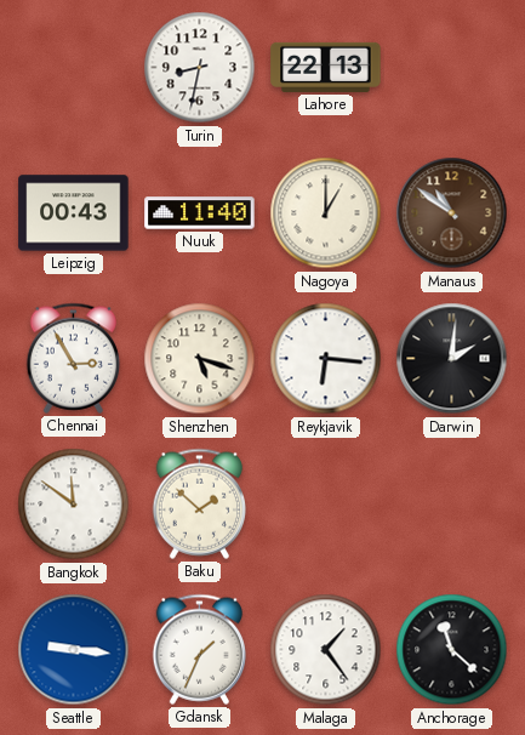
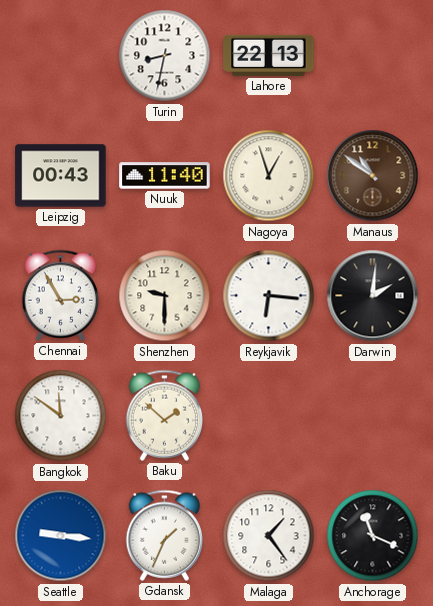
Nagoya: 1:00 -> 12:57 (269, 176)
Shenzhen: 5:18 -> 9:30 (165, 296)
Anchorage: 11:22 -> 11:19 (373, 536)
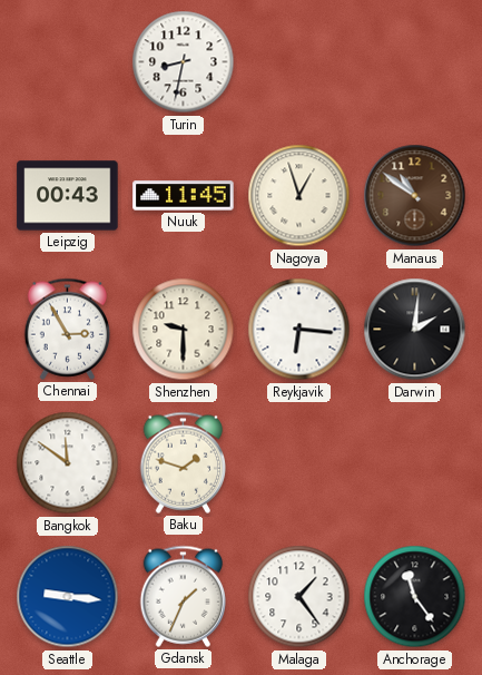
Lahore: 22:13 -> none (269, 55)
Nuuk: 11:40 -> 11:45 (184, 196)
Baku: 1:52 -> 1:48 (183, 462)
Anchorage: 11:19 -> 11:24 (415, 597)
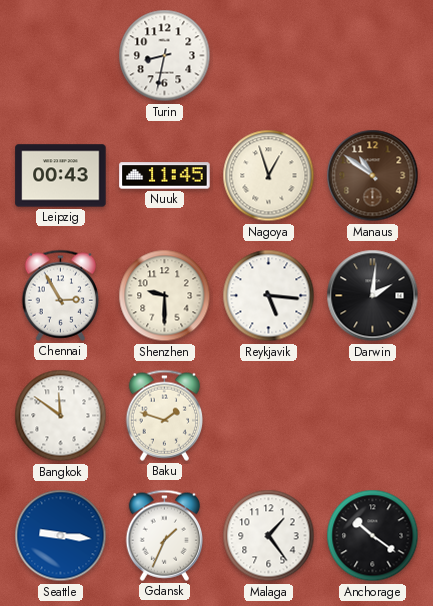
Reykjavik: 6:16 -> 5:16 (269, 296)
Anchorage: 11:24 -> 10:21 (373, 536)
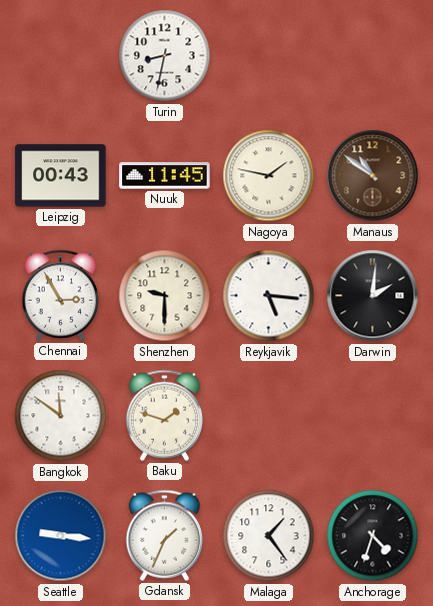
Nagoya: 12:57 -> 1:47 (269, 176)
Anchorage: 10:21 -> 4:33 (373, 536)
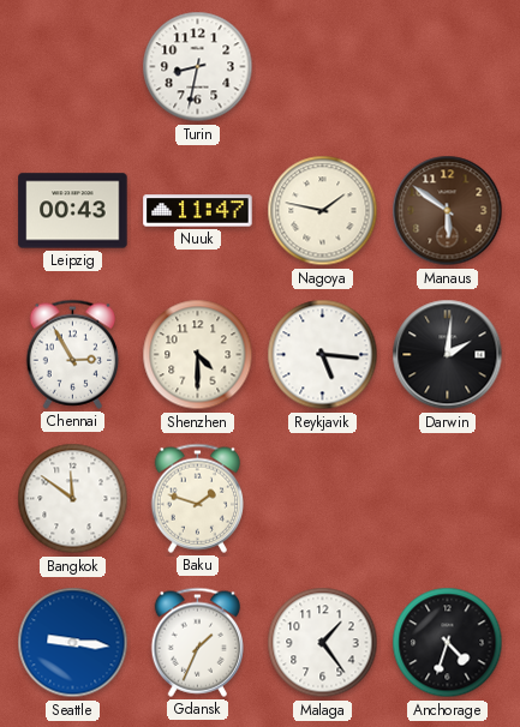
Nuuk: 11:45 -> 11:47 (198, 211)
Manaus: 10:51 -> 5:51 (448, 211)
Shenzhen: 9:30 -> 4:30 (198, 355)
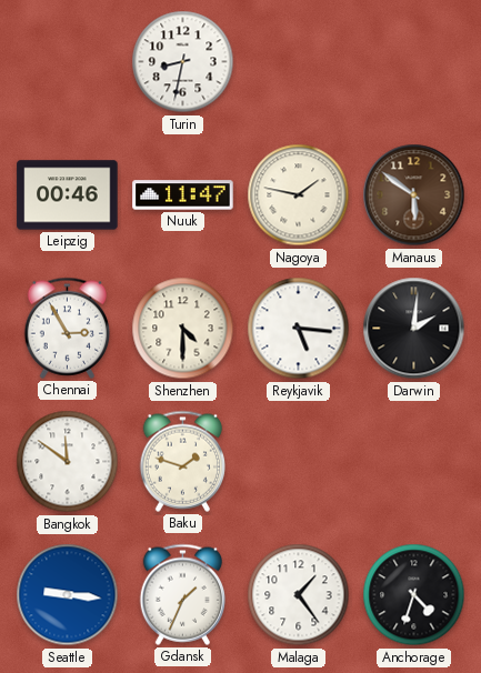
Leipzig: 00:43 -> 00:46 (68, 195)
